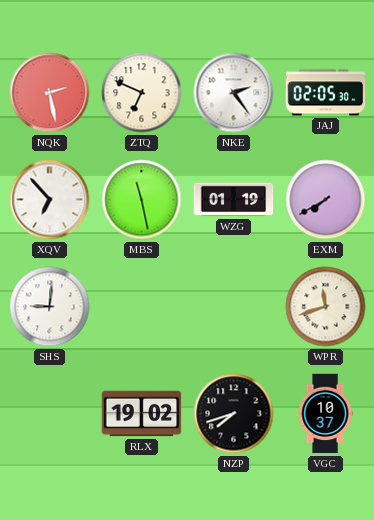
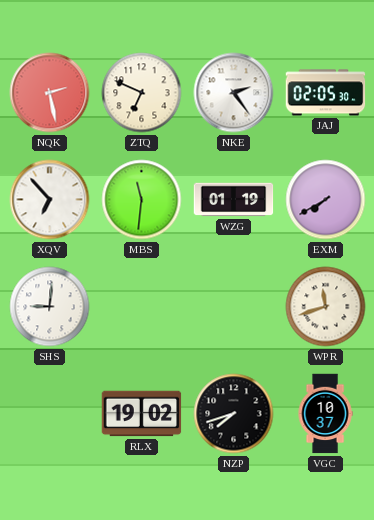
MBS: 11:28 -> 11:31 (142, 200)
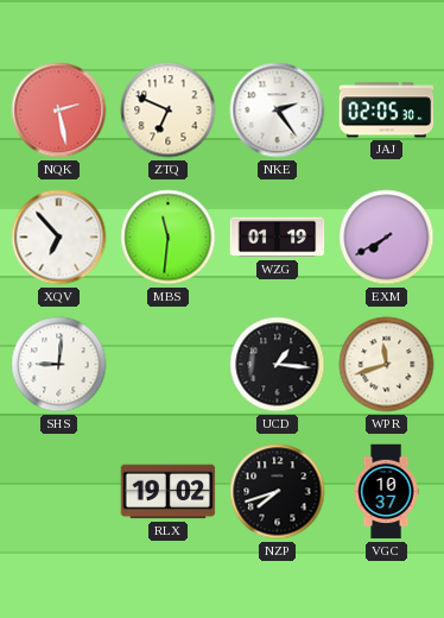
UCD: none -> 1:16 (278, 365)
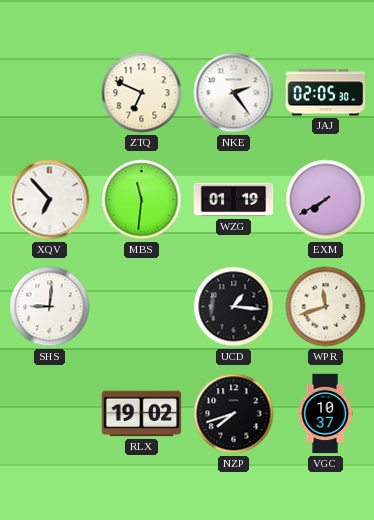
NQK: 2:28 -> none (59, 111)
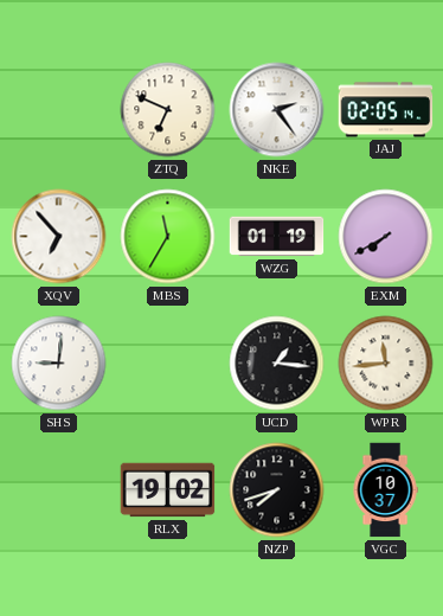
JAJ: 02:05:30 -> 02:05:14 (386, 110)
MBS: 11:31 -> 11:35 (168, 237)
WPR: 11:42 -> 11:44 (386, 364)
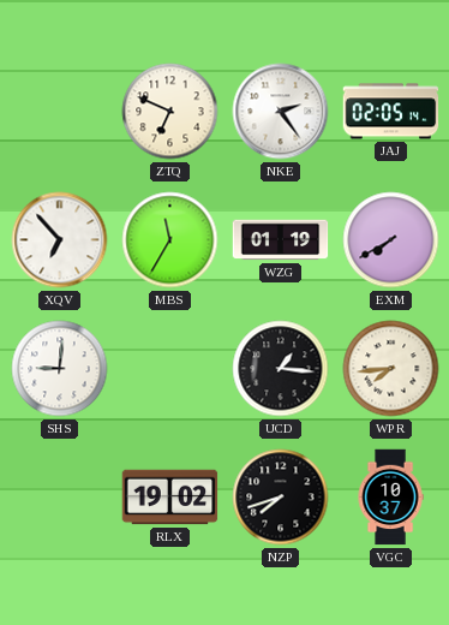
WPR: 11:44 -> 7:44 (391, 369)
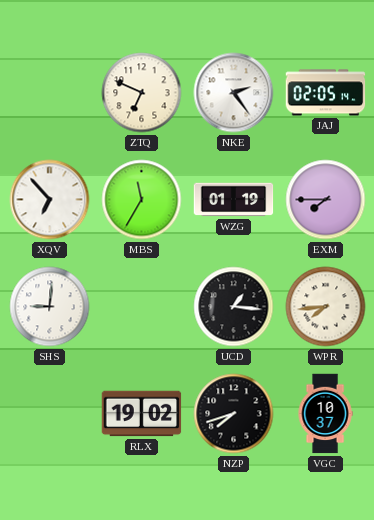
EXM: 7:40 -> 7:45 (326, 200)
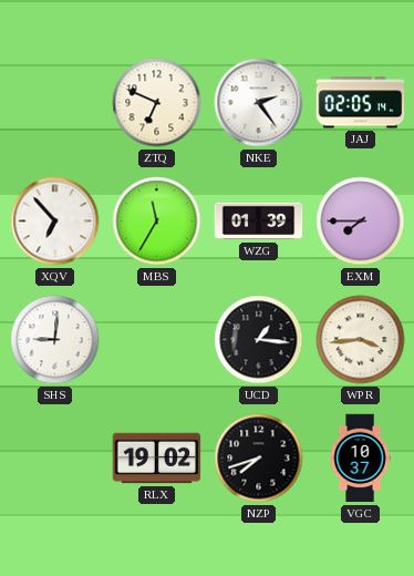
WZG: 01:19 -> 01:39 (259, 222)
WPR: 7:44 -> 3:44 (361, 340)
